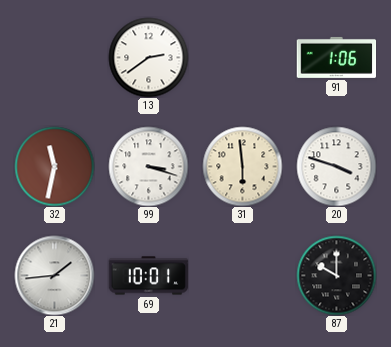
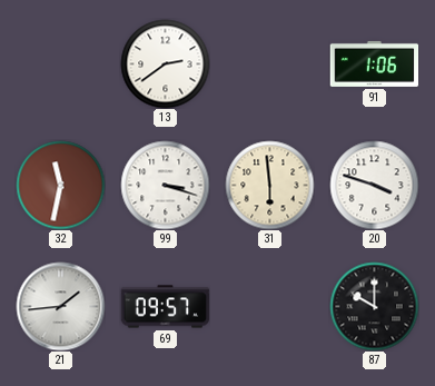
69: 10:01 -> 09:57 (165, 307)
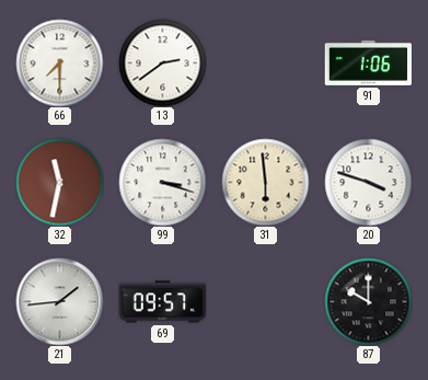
66: none -> 7:30 (59, 62)
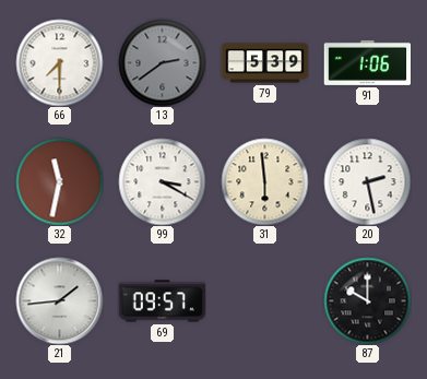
13 dial: white -> grey (162, 62)
79: none -> 5:39 (264, 63)
99: 3:18 -> 3:20 (162, 181)
20: 3:48 -> 2:28 (367, 181)
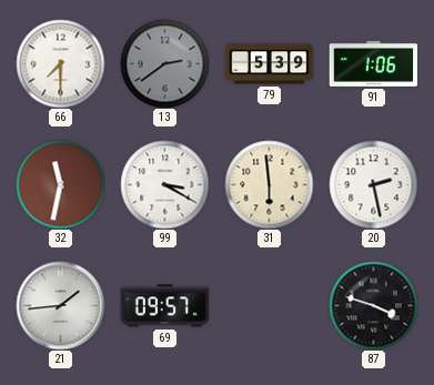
87: 10:00 -> 3:48 (373, 305)
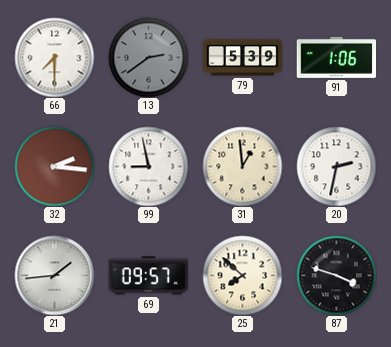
32: 11:32 -> 2:16 (54, 166)
99: 3:20 -> 8:58 (148, 166)
31: 5:59 -> 12:59 (242, 166)
20: 2:28 -> 2:32 (336, 166)
25: none -> 7:52 (242, 275)
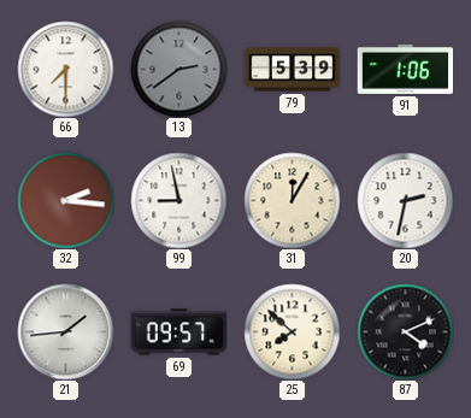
31: 12:59 -> 12:05 (292, 200)
87: 3:48 -> 4:11 (405, 331)
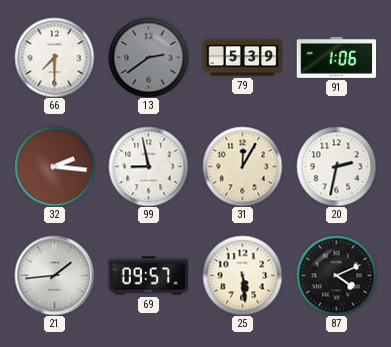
25: 7:52 -> 5:29 (242, 275)
